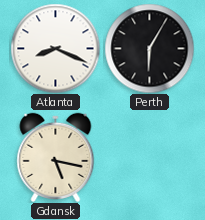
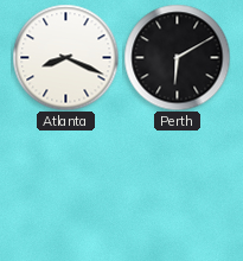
Perth: 6:05 -> 6:10 (177, 57)
Gdansk: 5:17 -> none (56, 157)
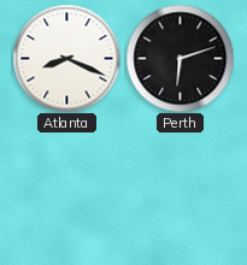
Perth: 6:10 -> 6:12 (180, 58)
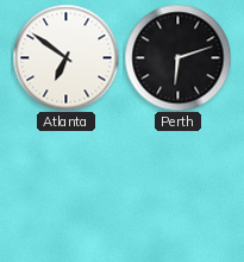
Atlanta: 8:19 -> 6:51 (65, 57)
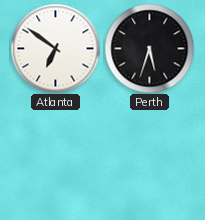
Perth: 6:12 -> 5:33 (149, 48)
